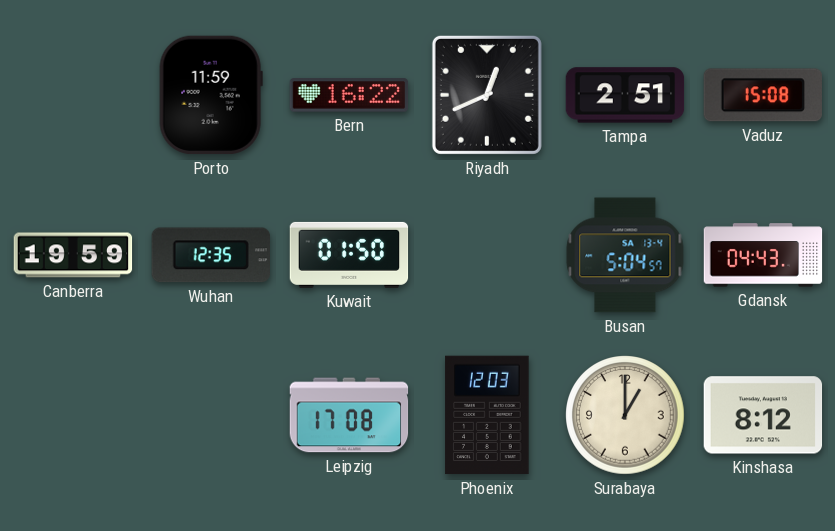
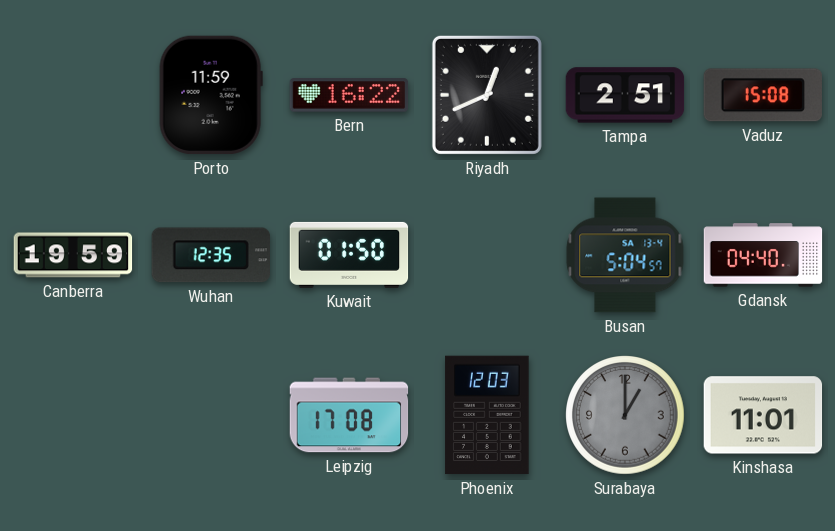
Gdansk: 04:43 -> 04:40 (763, 255)
Surabaya dial: cream -> grey (625, 415)
Kinshasa: 8:12 -> 11:01 (763, 415)
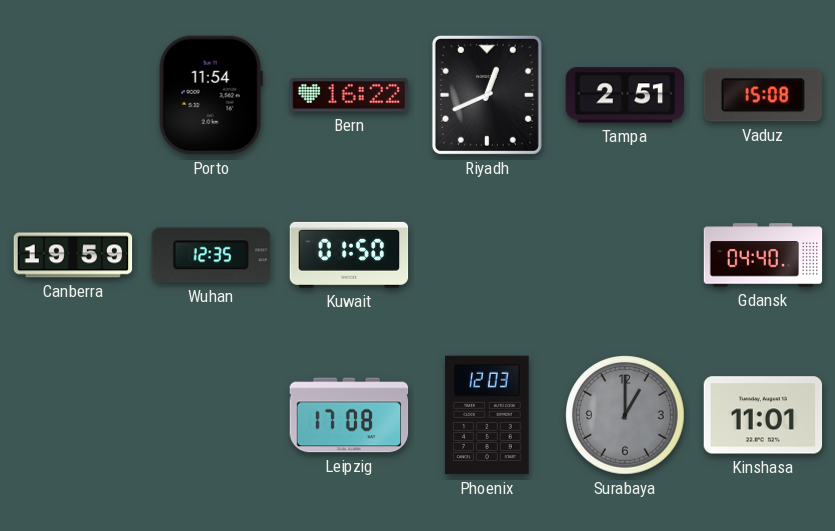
Porto: 11:59 -> 11:54 (211, 95)
Busan: 5:04 -> none (625, 255)
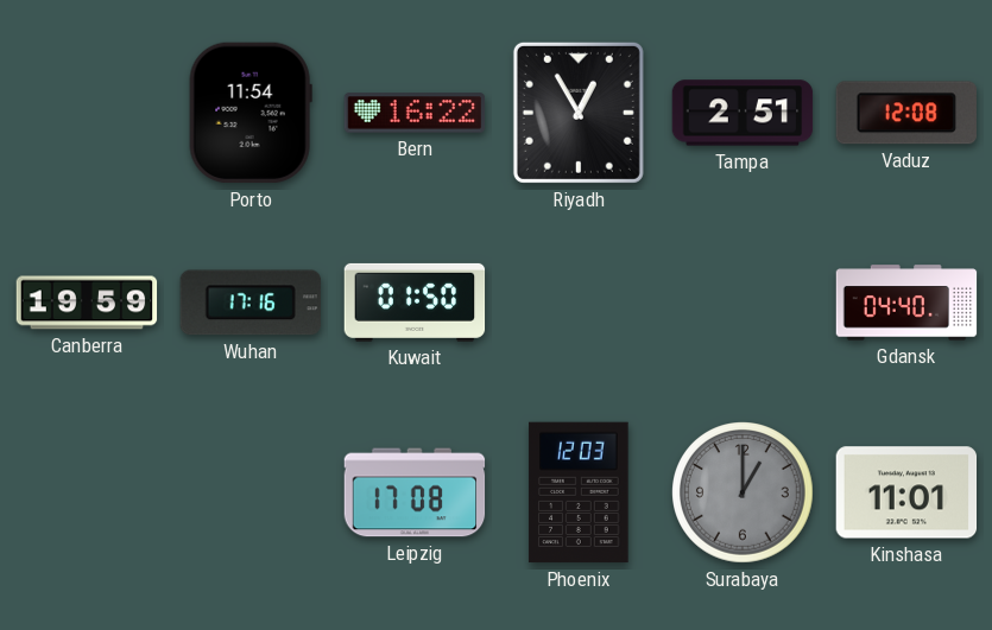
Riyadh: 12:41 -> 12:55 (579, 113)
Vaduz: 15:08 -> 12:08 (905, 113)
Wuhan: 12:35 -> 17:16 (251, 303)
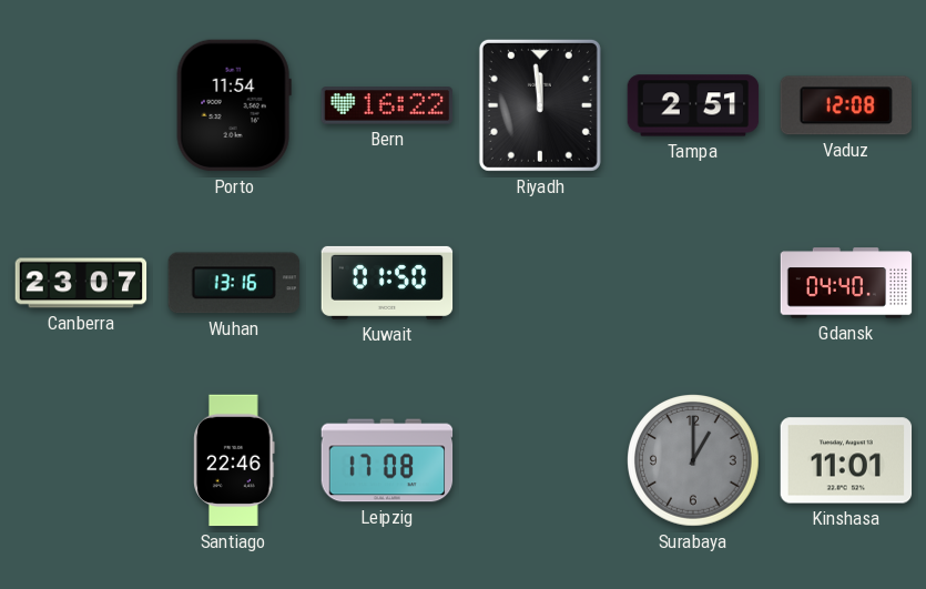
Riyadh: 12:55 -> 11:59 (540, 105)
Canberra: 19:59 -> 23:07 (81, 283)
Wuhan: 17:16 -> 13:16 (234, 283)
Santiago: none -> 22:46 (234, 460)
Phoenix: 12:03 -> none (579, 492)
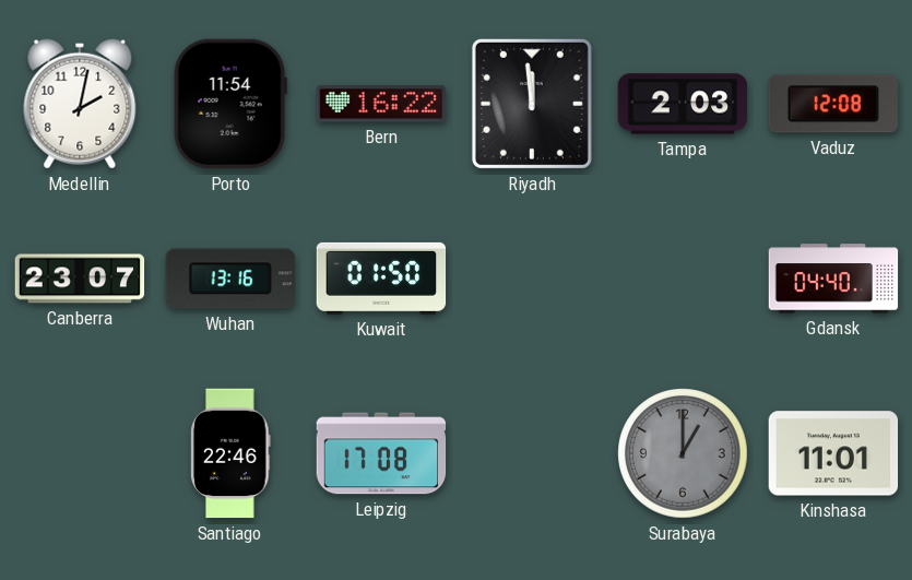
Medellin: none -> 2:02 (80, 104)
Tampa: 2:51 -> 2:03 (683, 104)
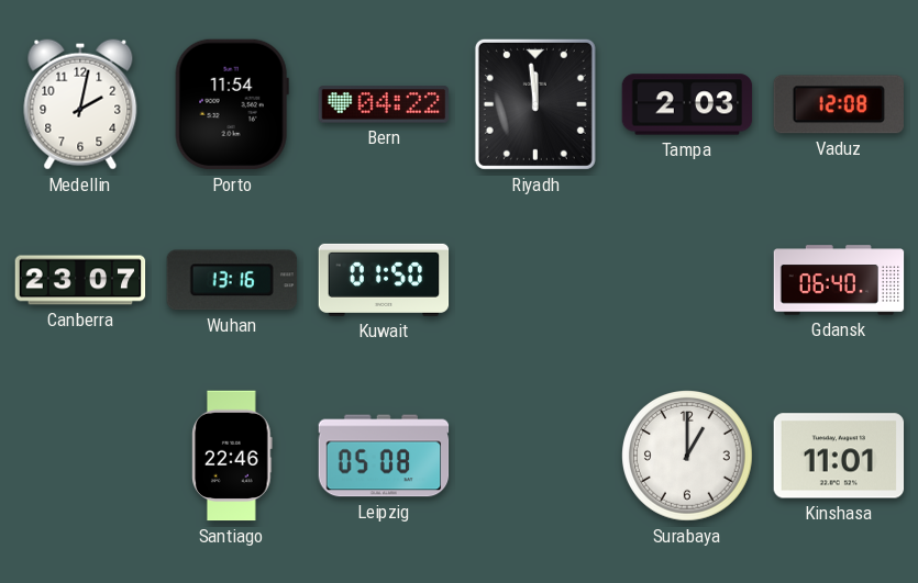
Bern: 16:22 -> 04:22 (384, 104)
Gdansk: 04:40 -> 06:40 (839, 280)
Leipzig: 17:08 -> 05:08 (384, 456)
Surabaya dial: grey -> white (687, 456)
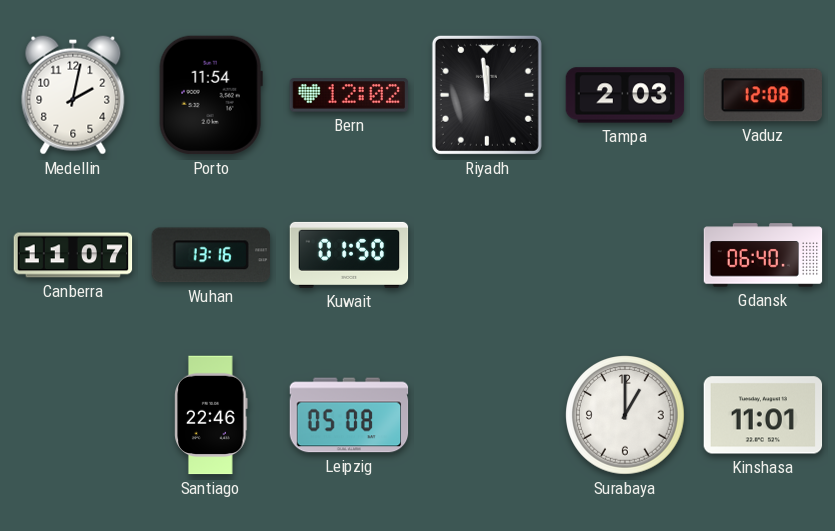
Bern: 04:22 -> 12:02 (349, 95)
Canberra: 23:07 -> 11:07 (73, 255)
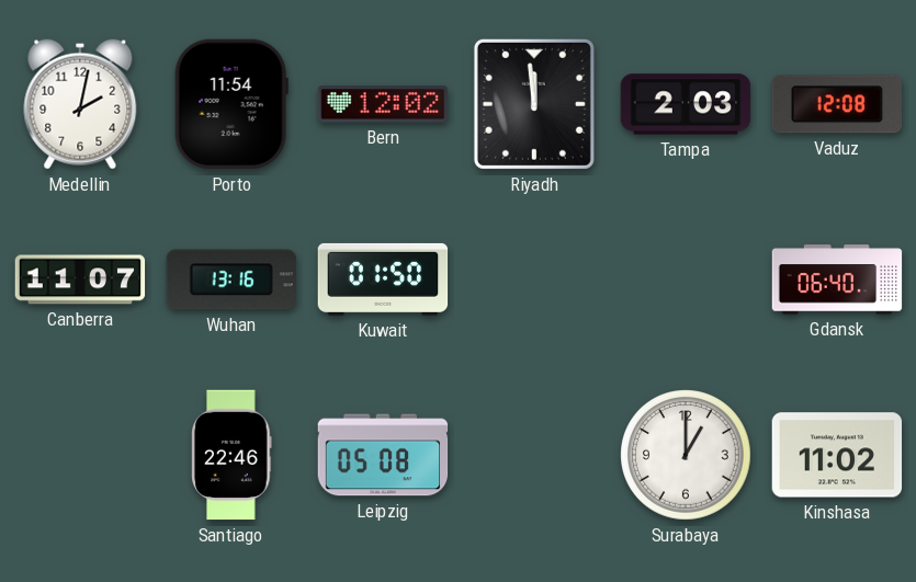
Kinshasa: 11:01 -> 11:02 (837, 455)
